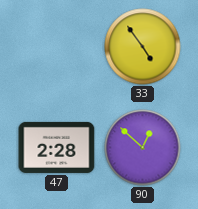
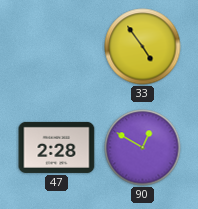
90: 12:52 -> 12:50 (143, 148)
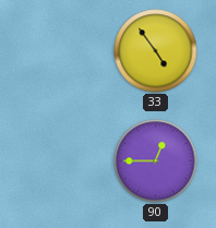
47: 2:28 -> none (57, 147)
90: 12:50 -> 12:45 (156, 161)
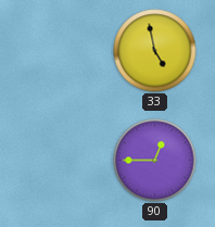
33: 4:54 -> 4:58 (155, 51)
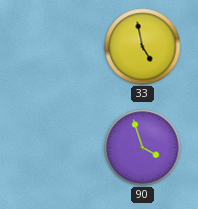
90: 12:45 -> 3:57 (143, 148)
